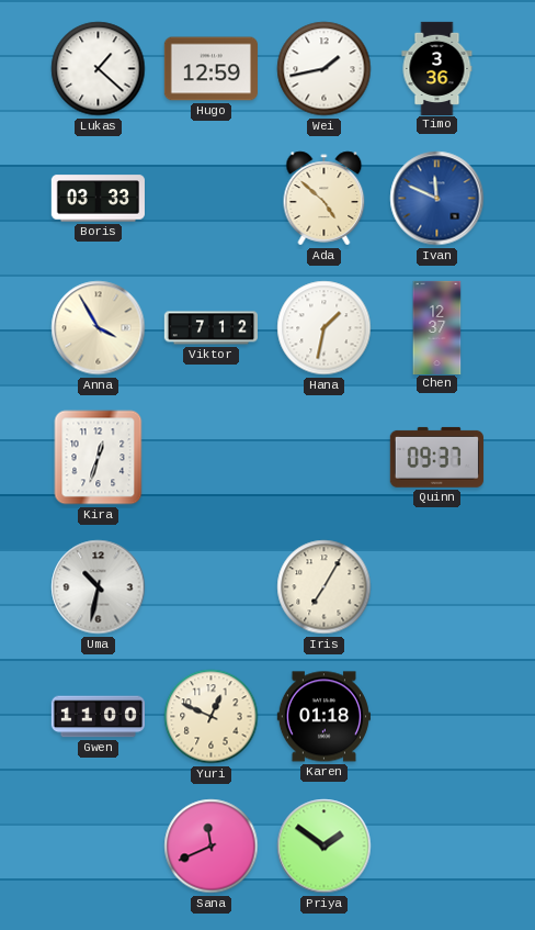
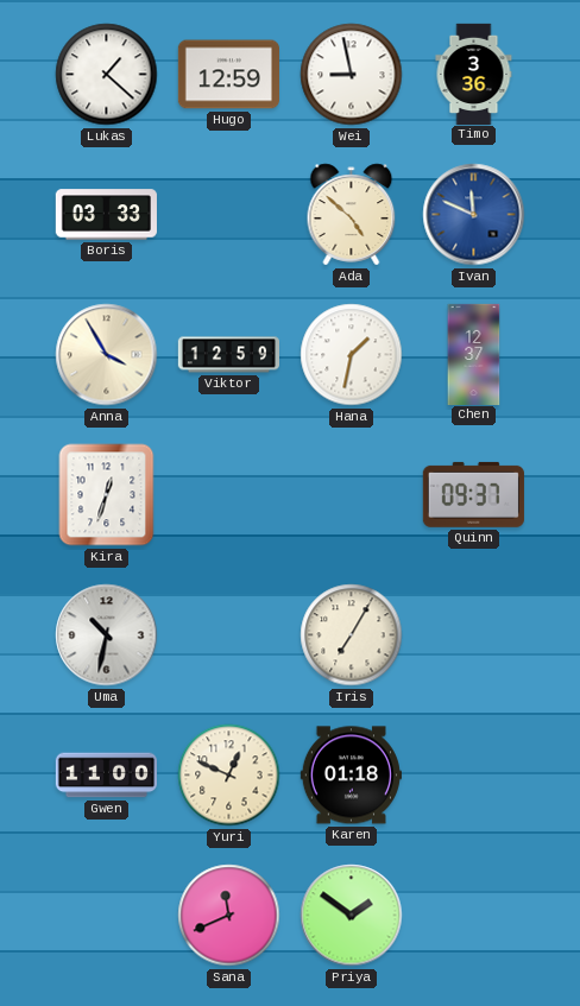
Wei: 1:43 -> 8:58 (352, 75)
Viktor: 7:12 -> 12:59 (228, 355)
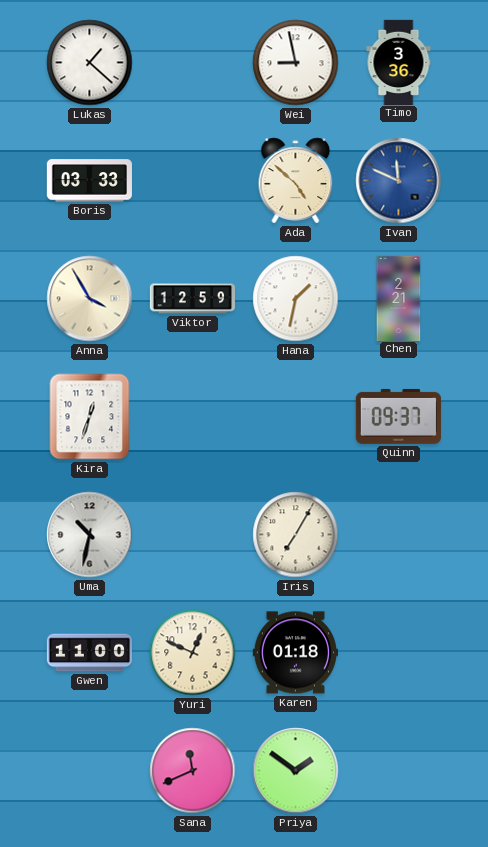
Hugo: 12:59 -> none (228, 75)
Chen: 12:37 -> 2:21 (399, 298)
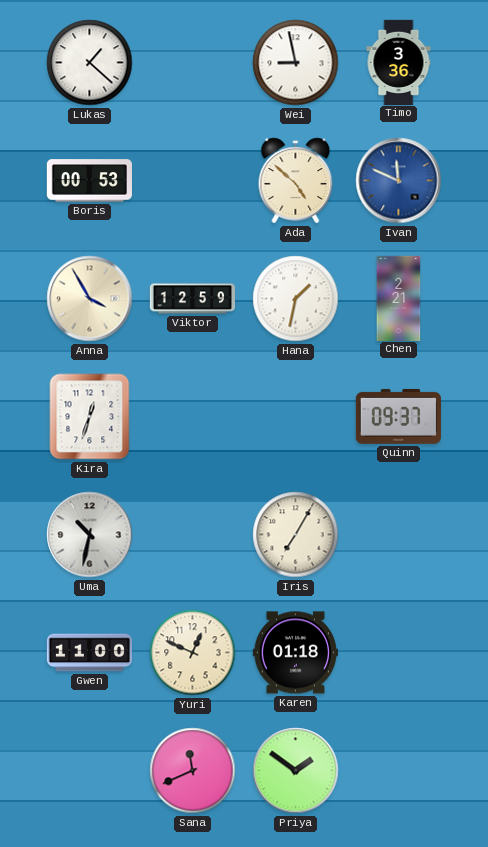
Boris: 03:33 -> 00:53 (89, 181)
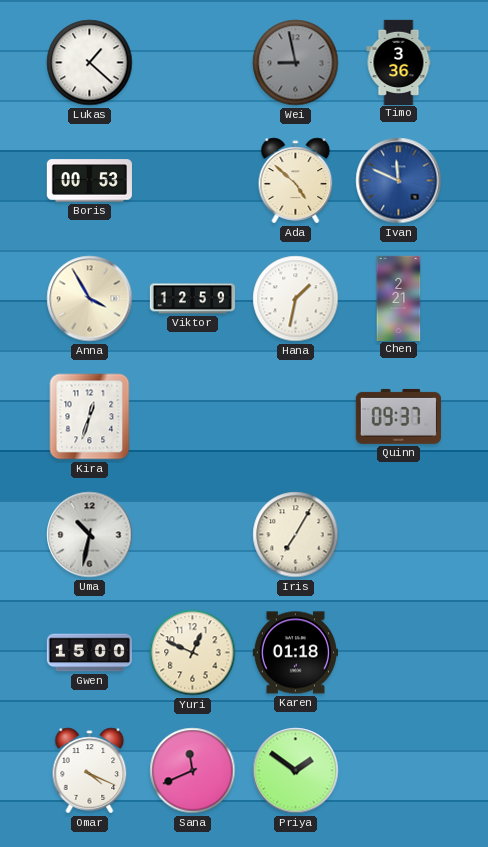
Wei dial: white -> grey (296, 63)
Gwen: 11:00 -> 15:00 (89, 653)
Omar: none -> 4:19 (90, 771)
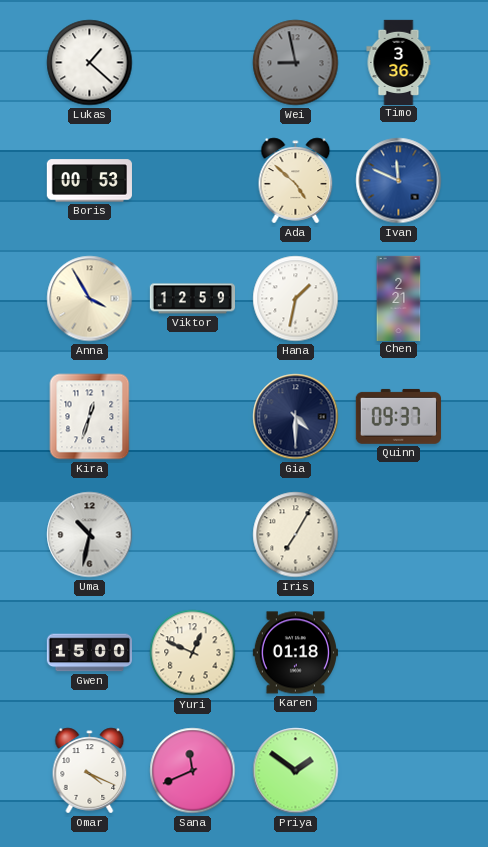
Gia: none -> 4:30 (296, 417)
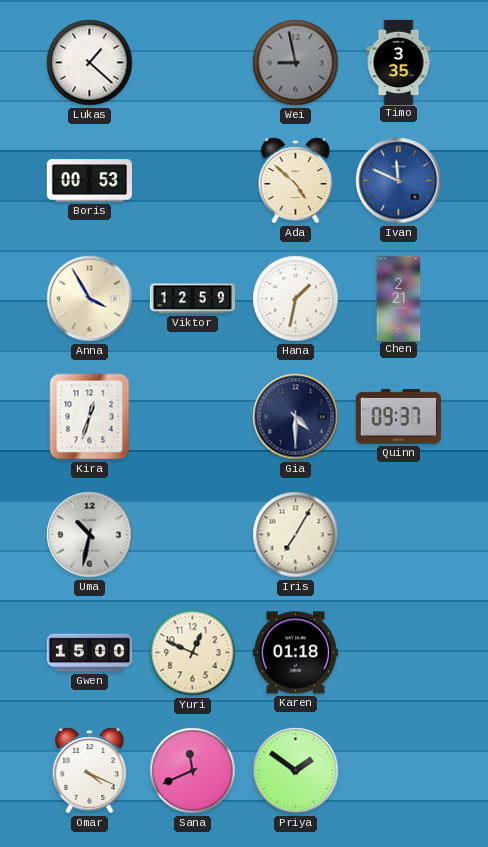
Timo: 3:36 -> 3:35 (399, 62)
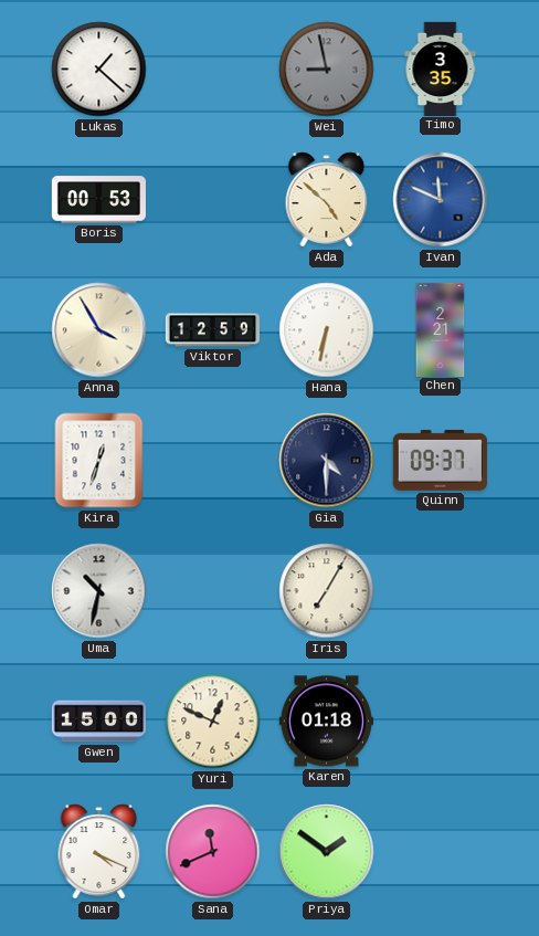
Hana: 1:32 -> 6:32 (327, 330)
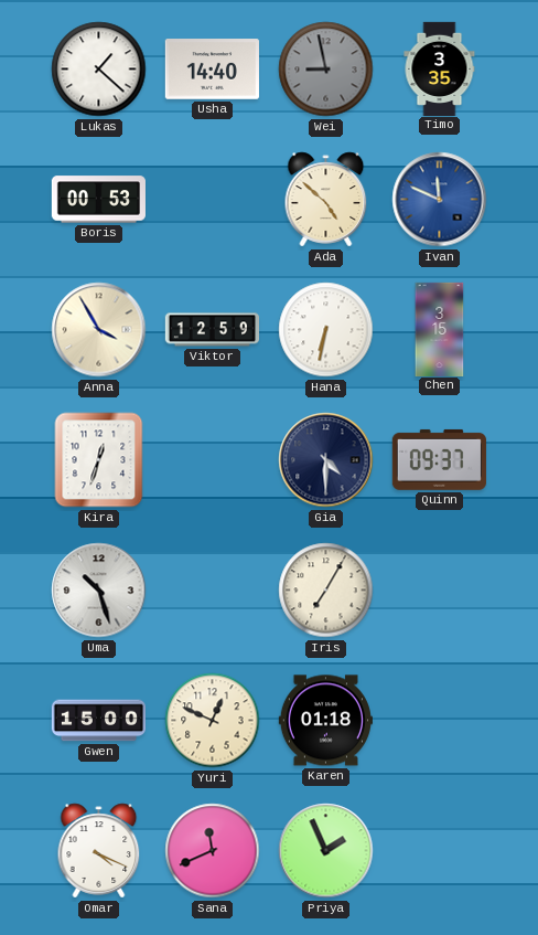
Usha: none -> 14:40 (212, 70)
Chen: 2:21 -> 3:15 (440, 329)
Uma: 10:32 -> 10:27 (99, 591)
Priya: 1:51 -> 1:56 (326, 851)
